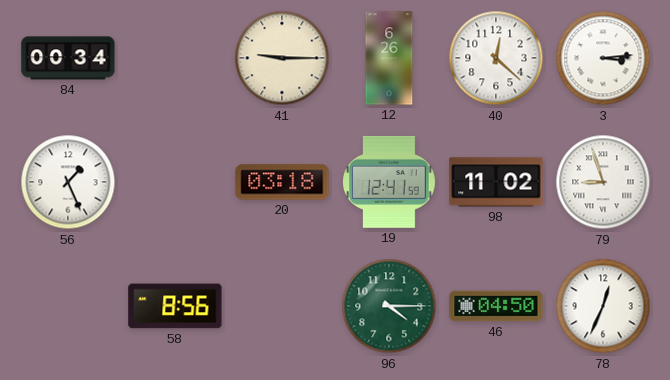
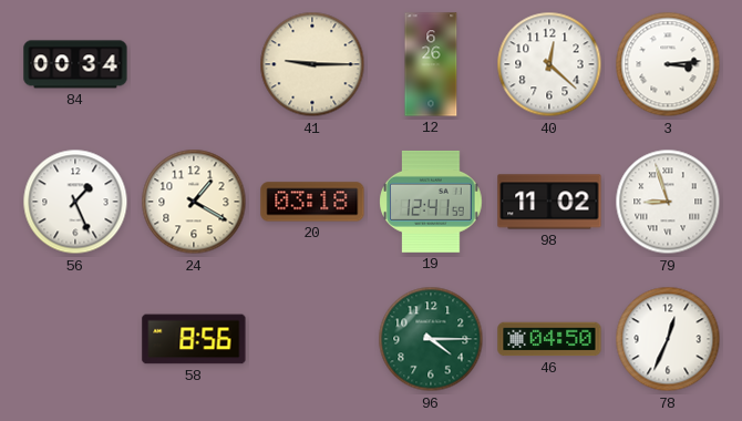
24: none -> 1:20 (194, 202)
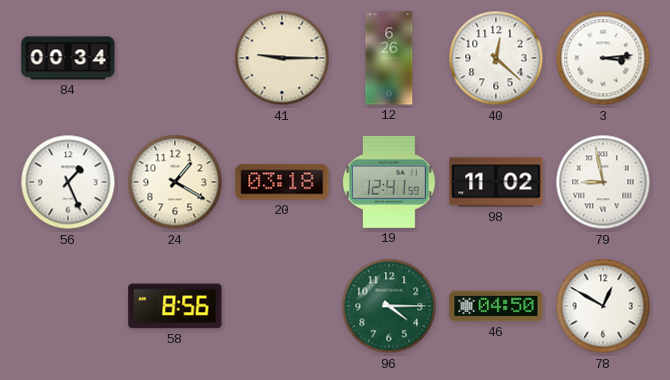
79: 8:57 -> 8:58 (603, 182)
78: 12:34 -> 12:50 (603, 306)
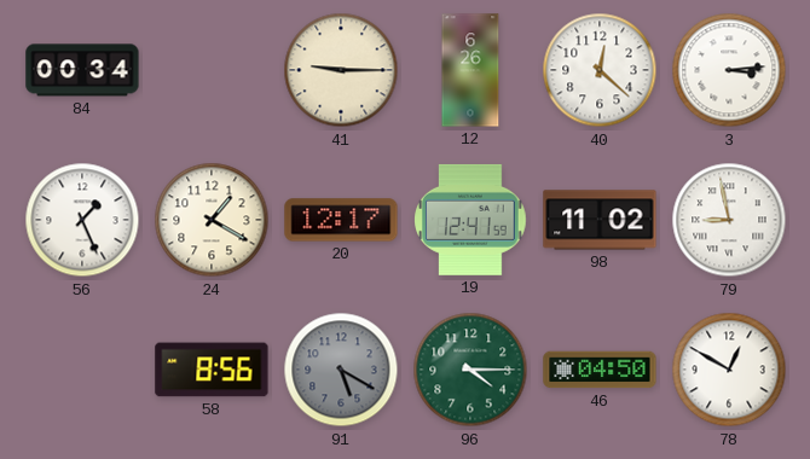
20: 03:18 -> 12:17 (341, 220)
91: none -> 5:20 (341, 370)
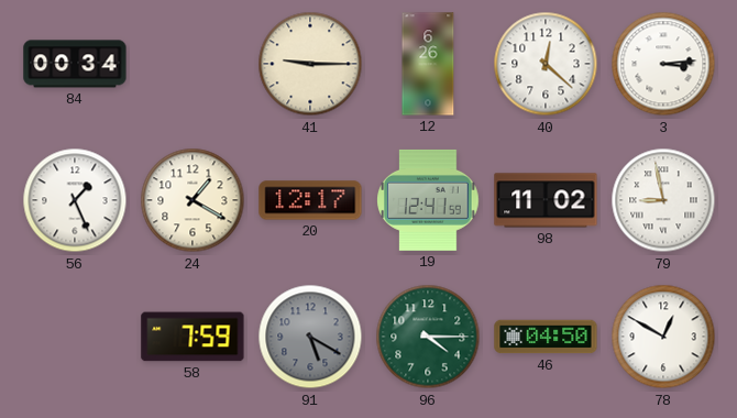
58: 8:56 -> 7:59 (193, 337)
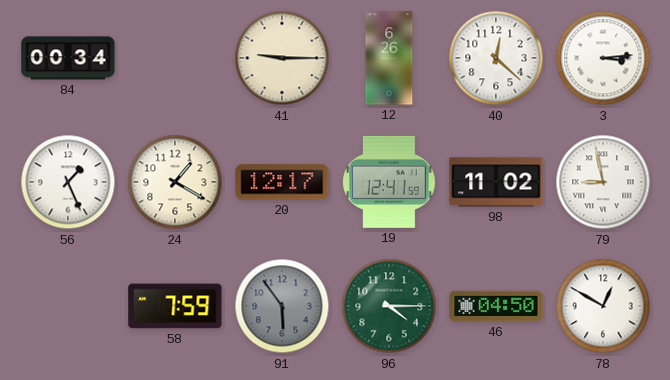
91: 5:20 -> 5:54 (282, 306)
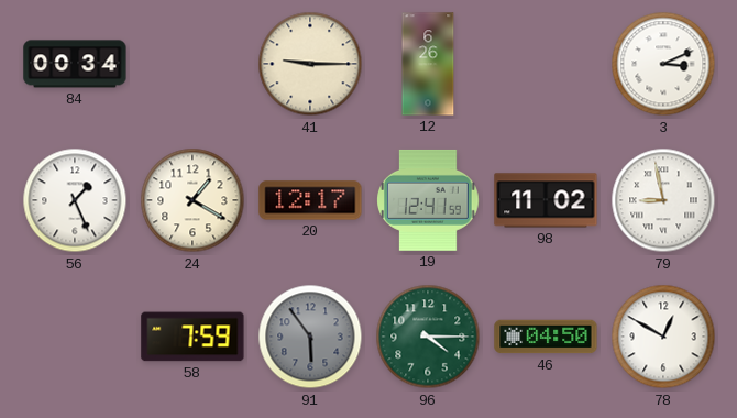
40: 12:22 -> none (496, 58)
3: 3:14 -> 3:11 (663, 64)
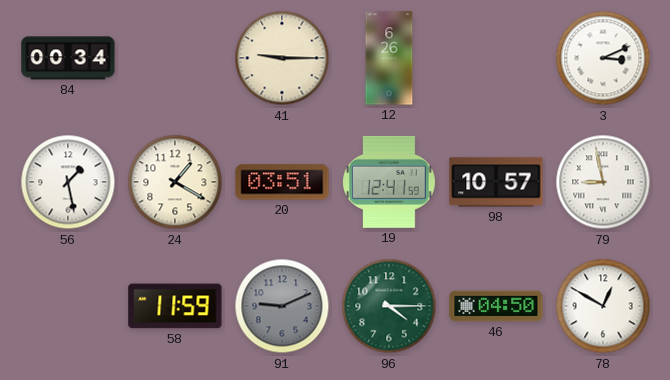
56: 1:26 -> 1:28 (68, 182)
20: 12:17 -> 03:51 (282, 182)
98: 11:02 -> 10:57 (496, 182)
58: 7:59 -> 11:59 (175, 306)
91: 5:54 -> 9:11 (282, 306)
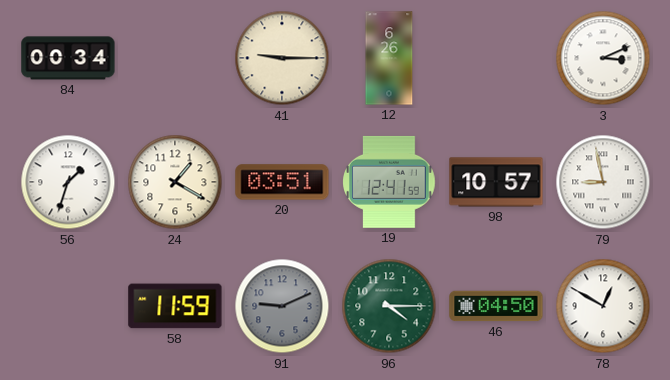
56: 1:28 -> 1:33 (68, 182)
